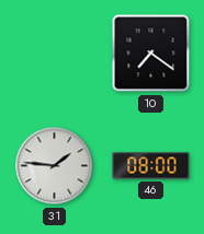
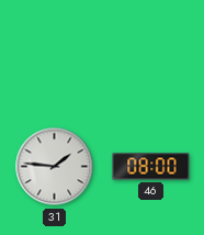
10: 7:21 -> none (151, 54)
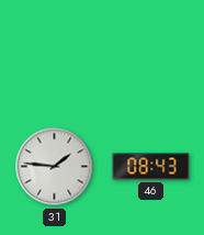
46: 08:00 -> 08:43 (151, 167)
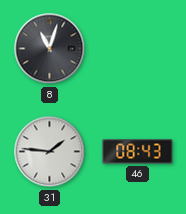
8: none -> 11:03 (50, 49)
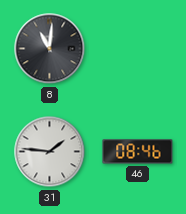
8: 11:03 -> 11:01 (50, 49)
46: 08:43 -> 08:46 (138, 152)
